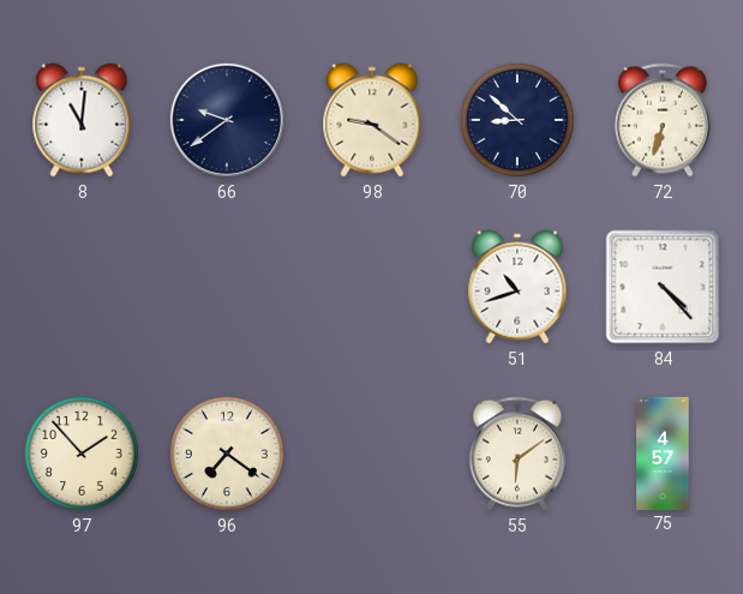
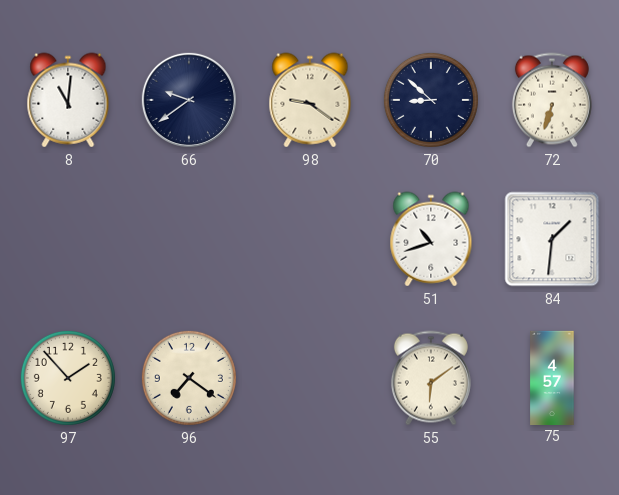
84: 4:23 -> 1:31 (552, 239)
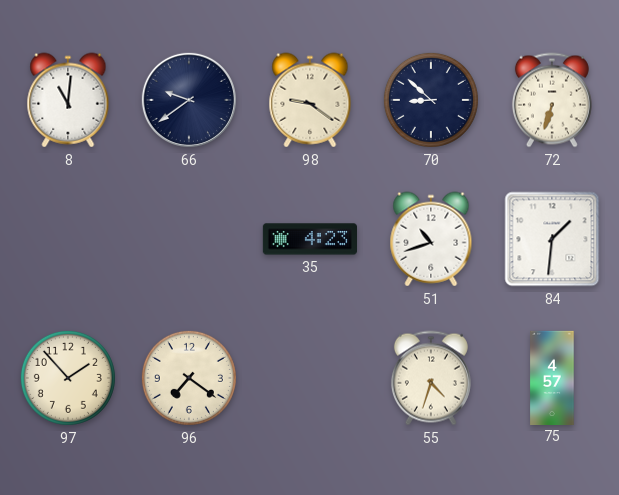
35: none -> 4:23 (309, 239)
55: 6:09 -> 4:33 (431, 378)
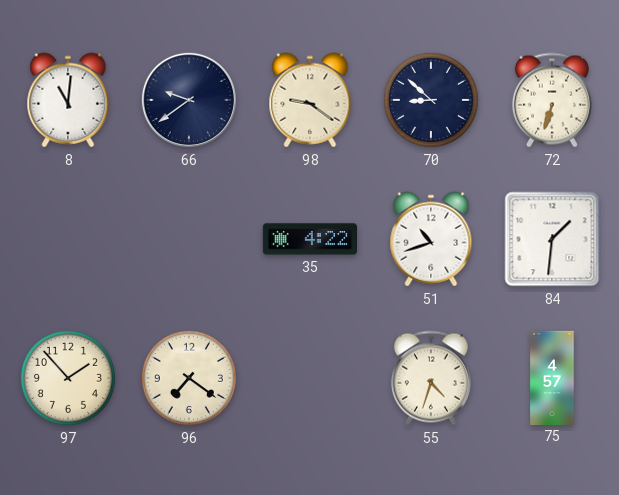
35: 4:23 -> 4:22 (309, 239)
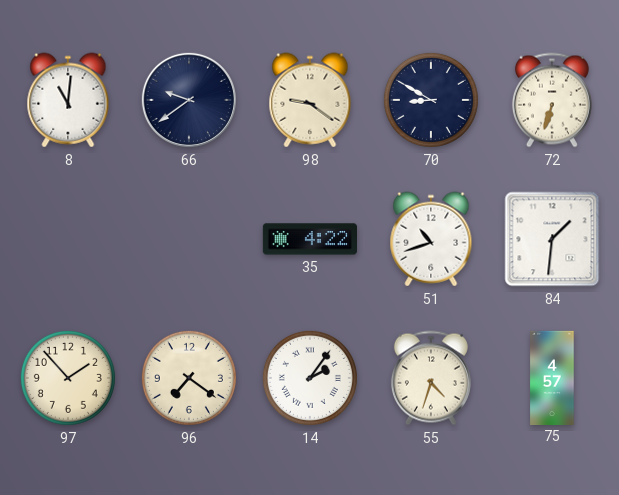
70: 8:52 -> 8:50 (431, 100)
14: none -> 2:06 (310, 378)
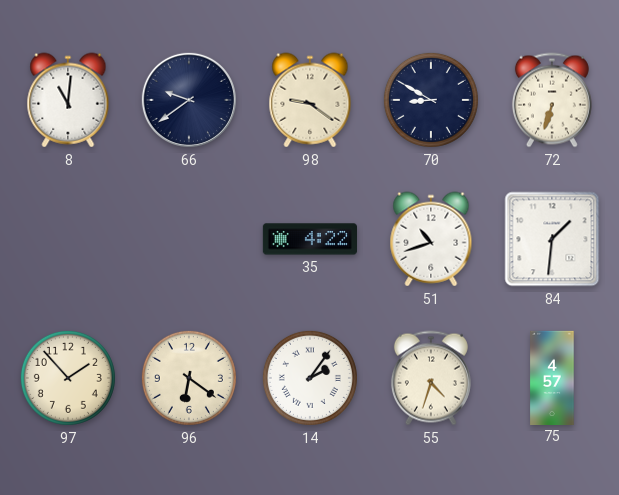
96: 7:21 -> 6:21 (189, 378)
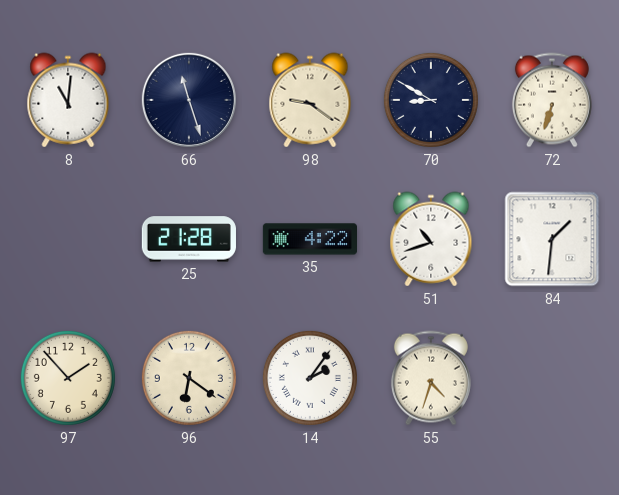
66: 9:39 -> 11:27 (189, 100)
25: none -> 21:28 (189, 239)
75: 4:57 -> none (552, 377)
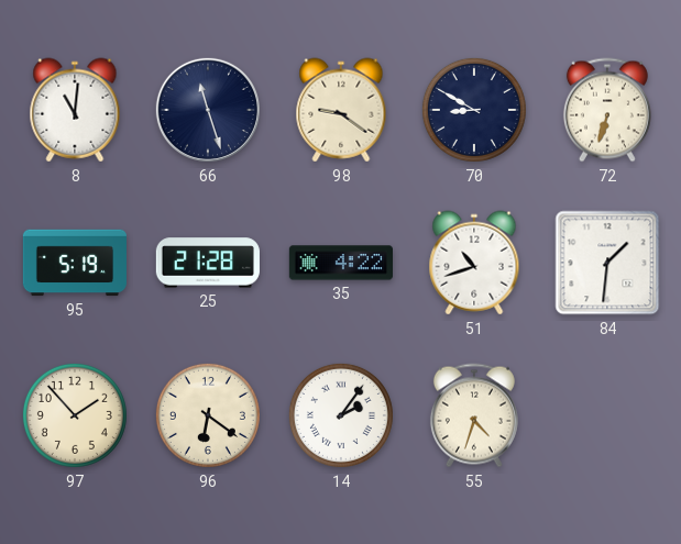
95: none -> 5:19 (74, 263)
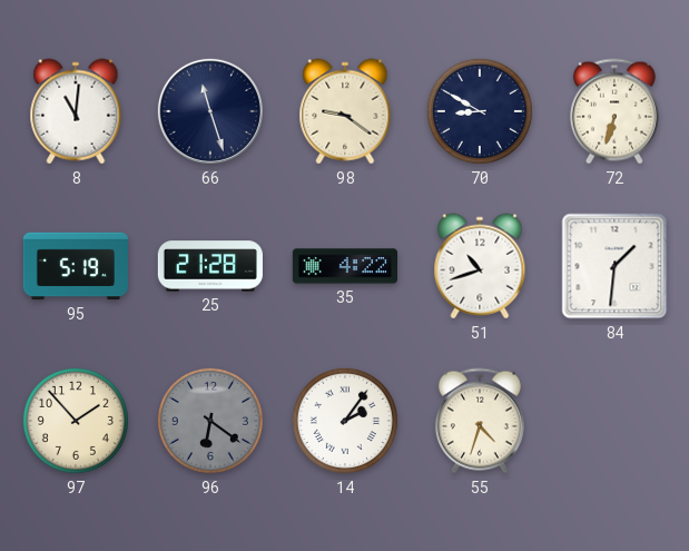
96 dial: cream -> grey (210, 421)
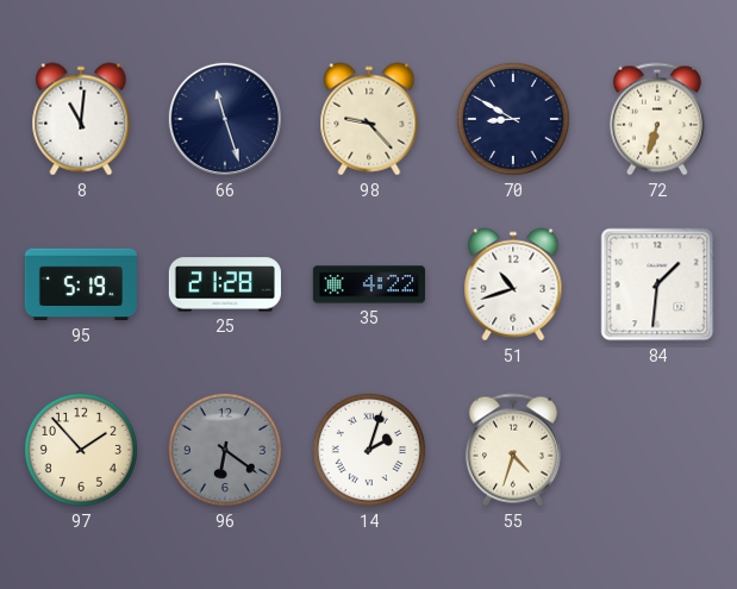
98: 9:21 -> 9:23 (369, 119)
14: 2:06 -> 2:03 (369, 450)
